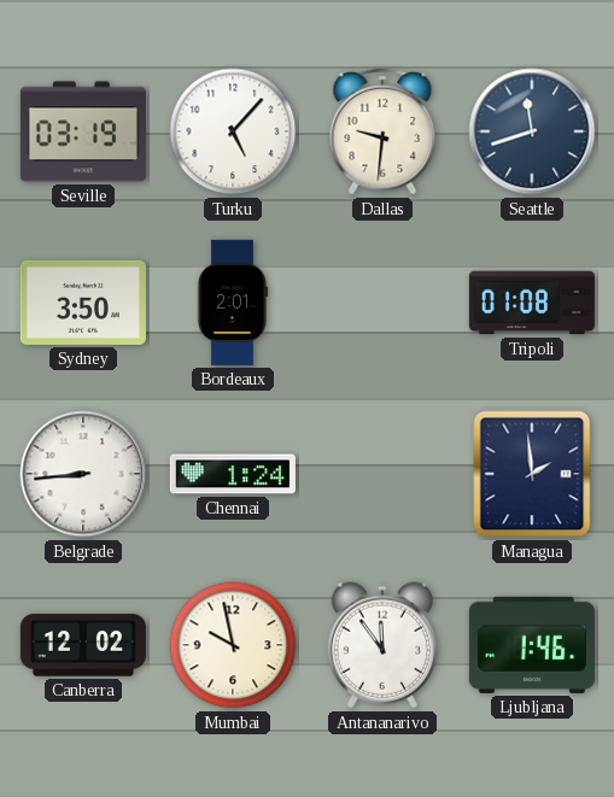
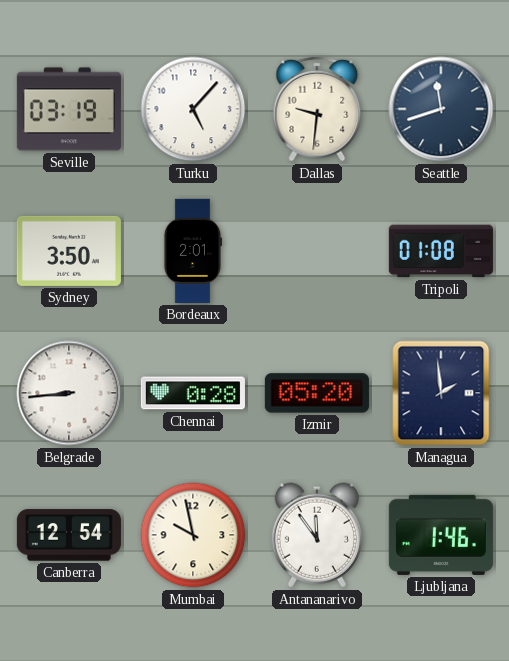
Chennai: 1:24 -> 0:28 (193, 393)
Izmir: none -> 05:20 (317, 393)
Canberra: 12:02 -> 12:54 (69, 535)
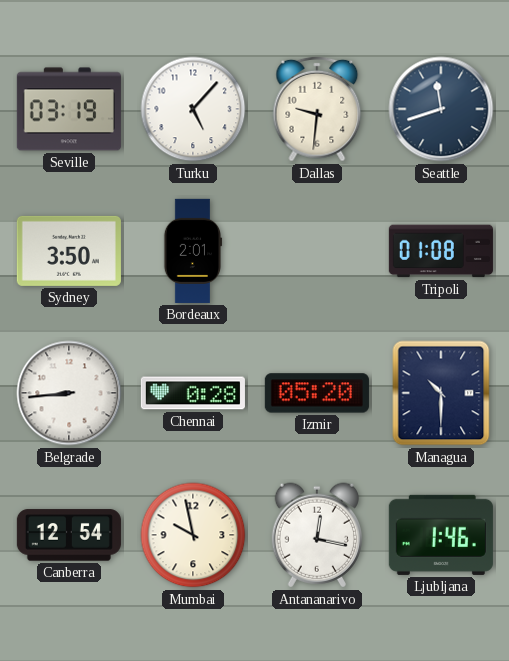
Managua: 1:59 -> 10:30 (441, 393)
Antananarivo: 11:54 -> 12:17 (317, 535)
